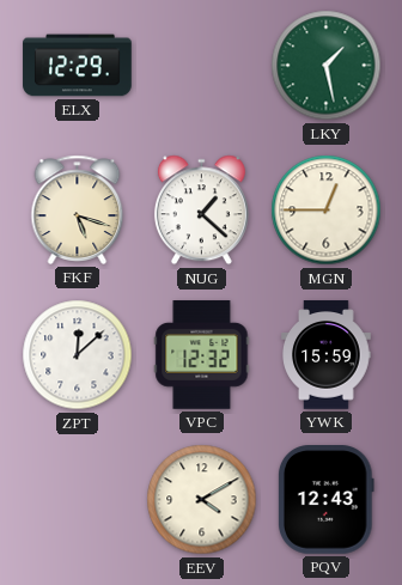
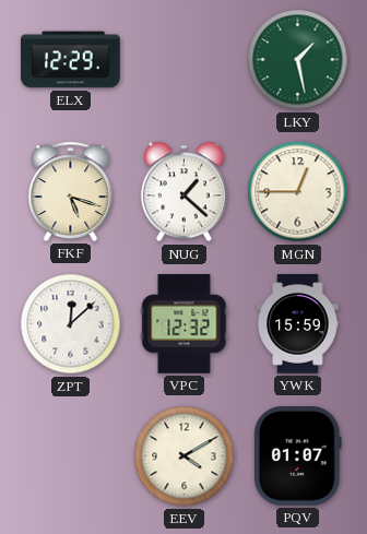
PQV: 12:43 -> 01:07 (297, 456)
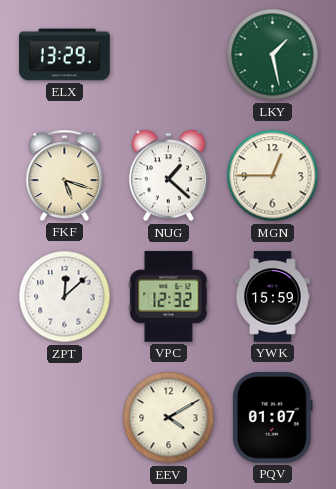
ELX: 12:29 -> 13:29 (65, 55)
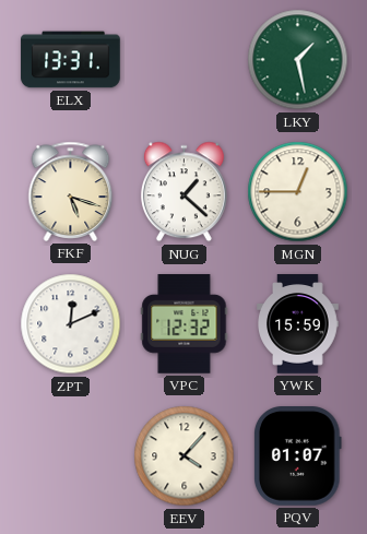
ELX: 13:29 -> 13:31 (71, 60)
ZPT: 12:08 -> 12:11 (71, 324)
EEV: 4:10 -> 4:07 (185, 456)
